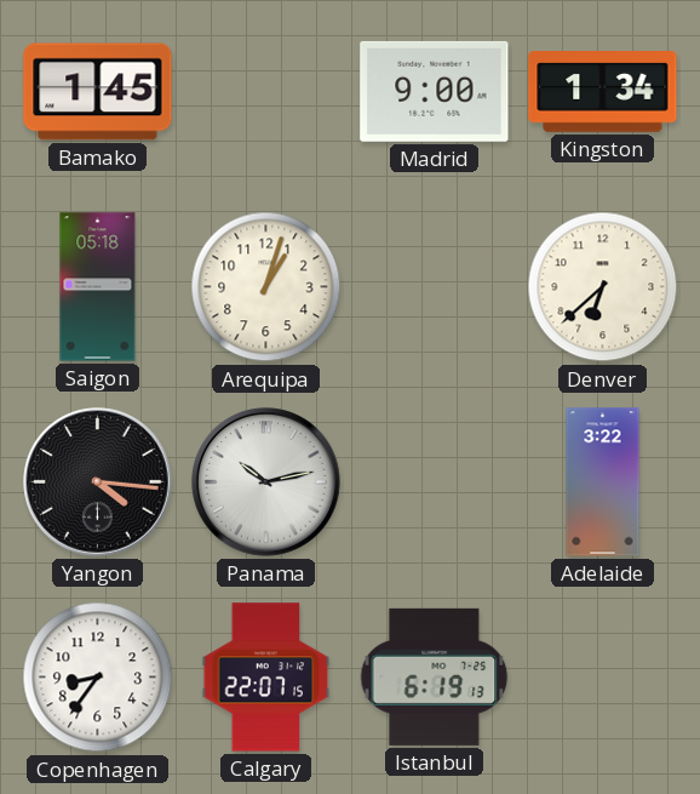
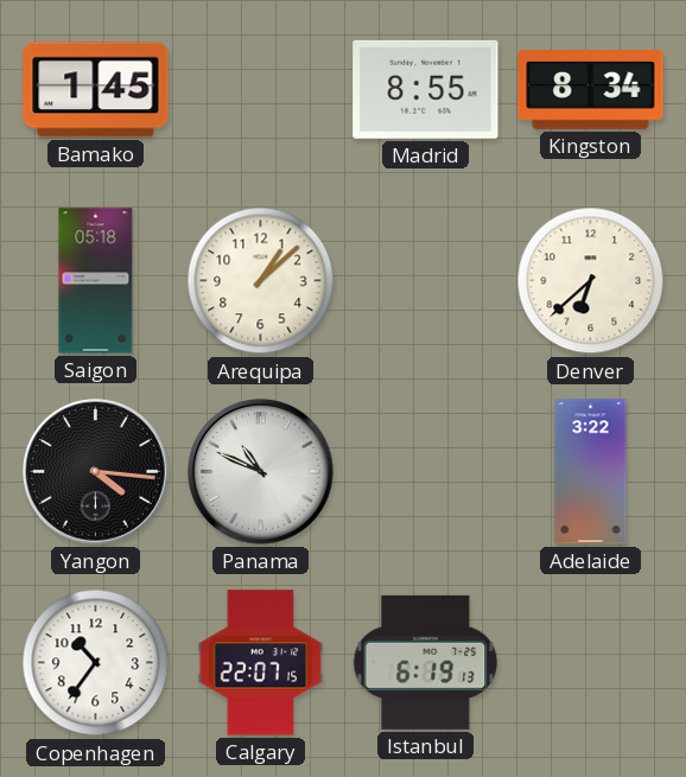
Madrid: 9:00 -> 8:55 (426, 89)
Kingston: 1:34 -> 8:34 (591, 90)
Arequipa: 1:03 -> 1:08 (261, 281)
Panama: 10:13 -> 10:49 (261, 472)
Copenhagen: 8:36 -> 10:36 (96, 663)
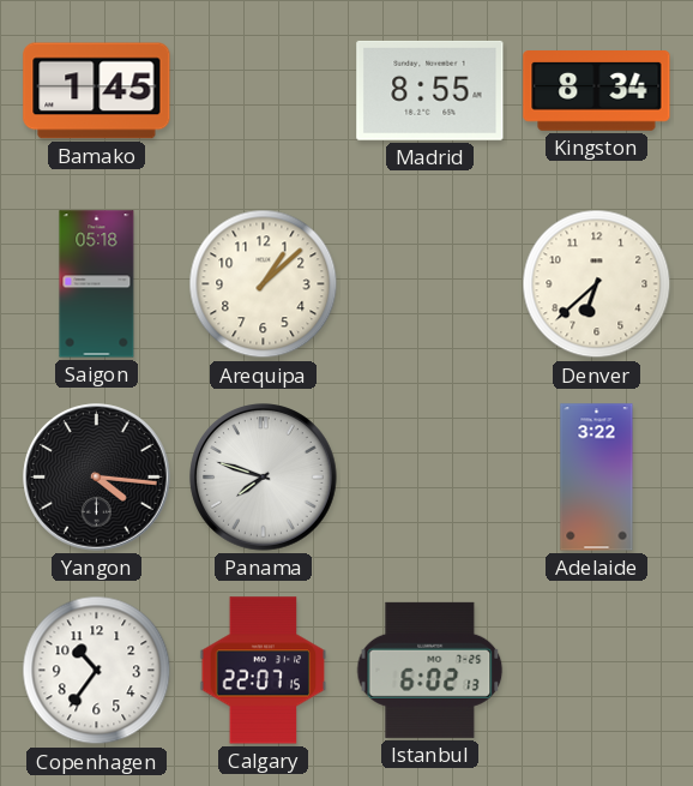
Panama: 10:49 -> 7:48 (264, 478)
Istanbul: 6:19 -> 6:02 (430, 670)
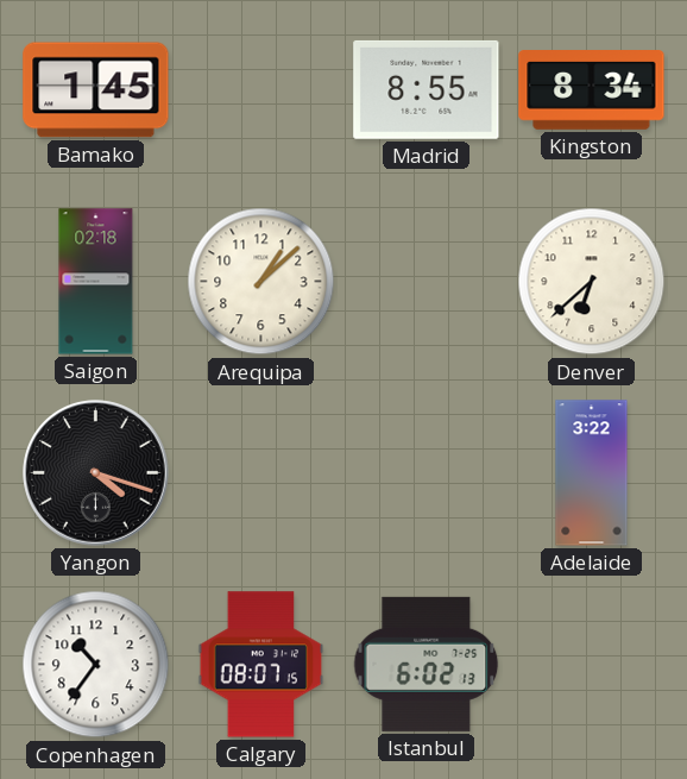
Saigon: 05:18 -> 02:18 (96, 282)
Yangon: 4:16 -> 4:18 (96, 473)
Panama: 7:48 -> none (264, 478)
Calgary: 22:07 -> 08:07 (261, 665)
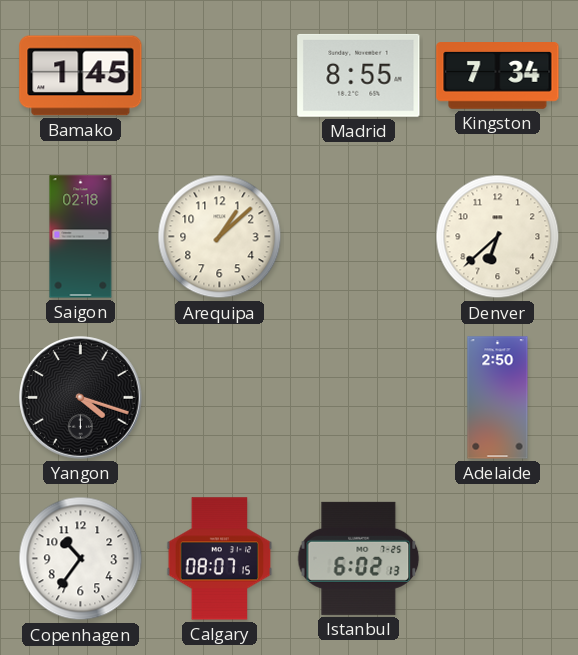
Kingston: 8:34 -> 7:34 (498, 76)
Adelaide: 3:22 -> 2:50 (498, 398)
